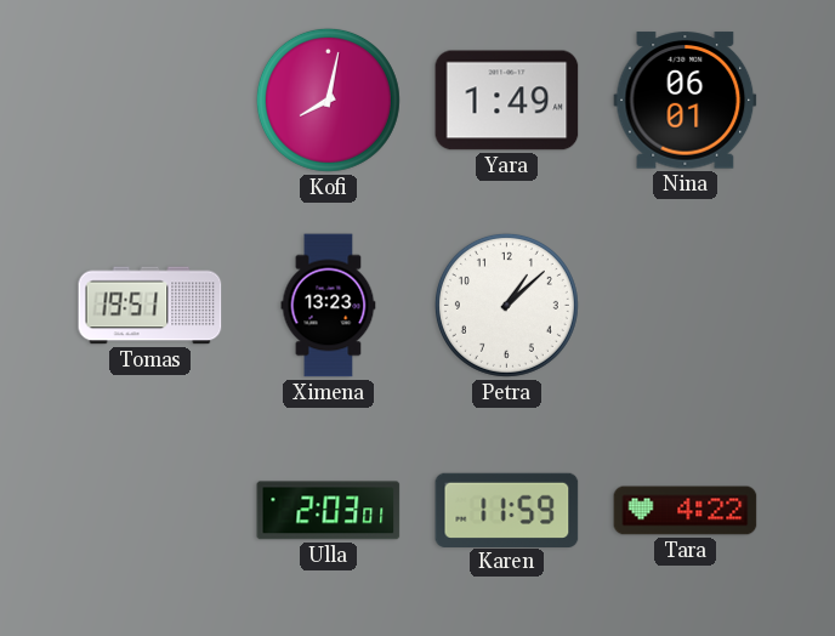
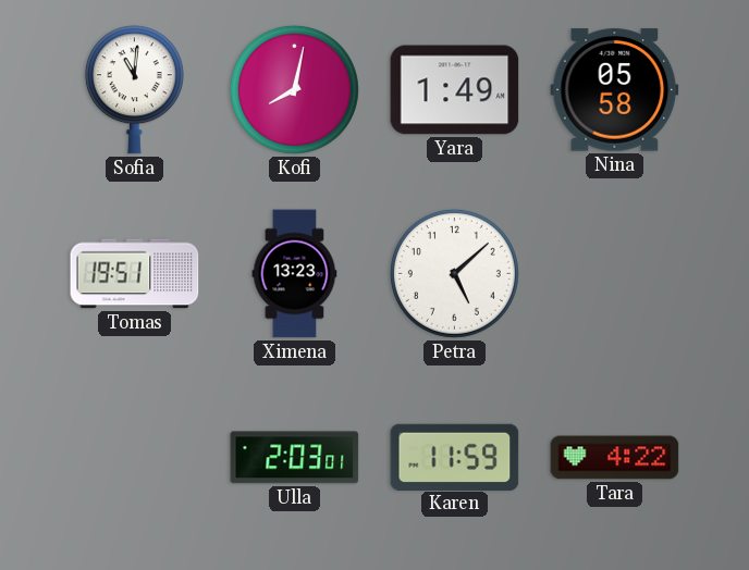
Sofia: none -> 11:01 (134, 90)
Nina: 06:01 -> 05:58 (615, 90)
Petra: 1:08 -> 5:08 (454, 273)
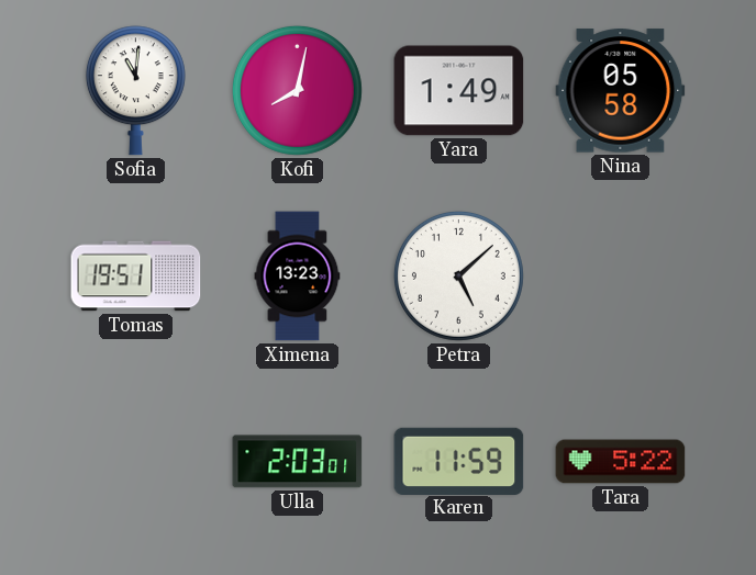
Tara: 4:22 -> 5:22 (621, 462)
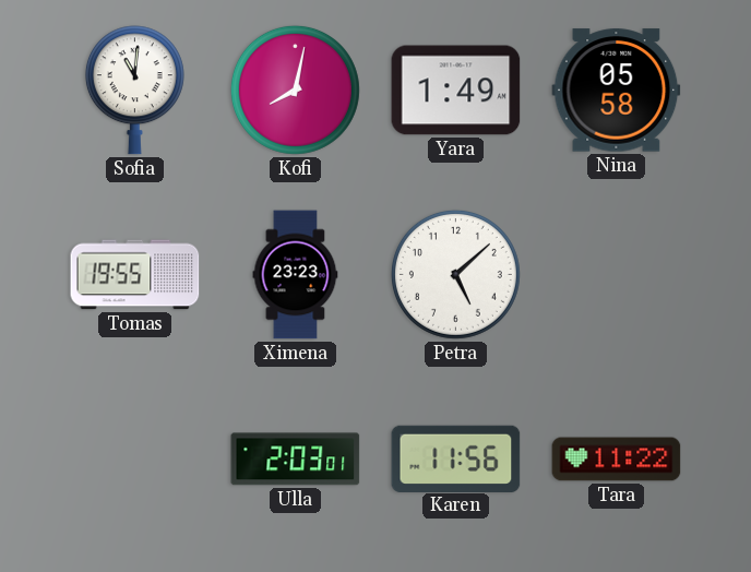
Tomas: 19:51 -> 19:55 (135, 275)
Ximena: 13:23 -> 23:23 (296, 275)
Karen: 11:59 -> 11:56 (456, 458)
Tara: 5:22 -> 11:22 (617, 460)
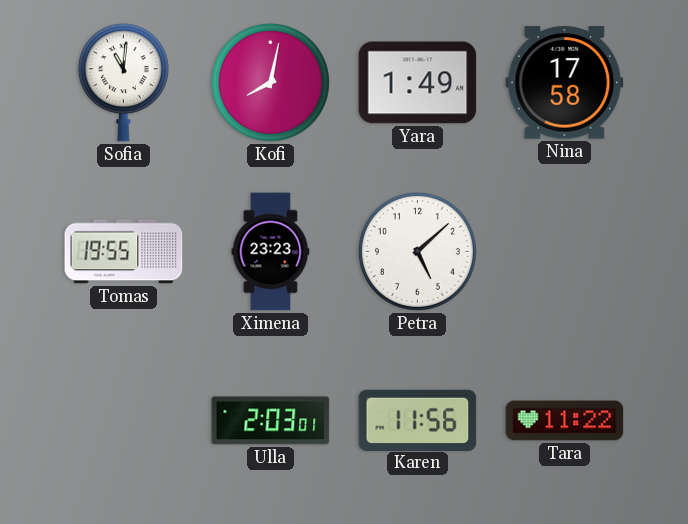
Nina: 05:58 -> 17:58 (565, 83)
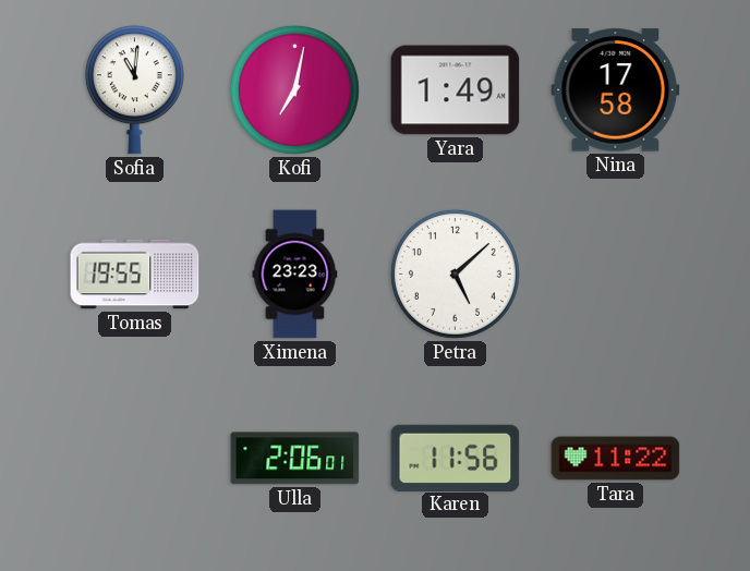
Kofi: 8:02 -> 7:02 (294, 89)
Ulla: 2:03 -> 2:06 (295, 459)
